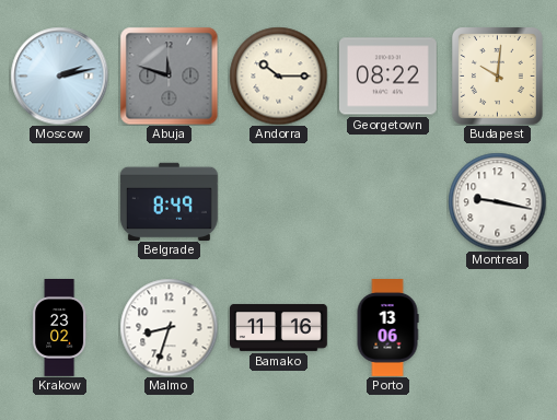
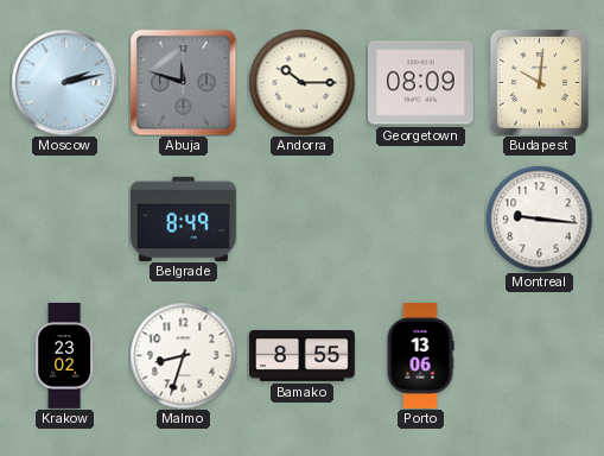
Georgetown: 08:22 -> 08:09 (420, 83)
Montreal: 9:17 -> 9:16 (539, 218)
Bamako: 11:16 -> 8:55 (303, 355)
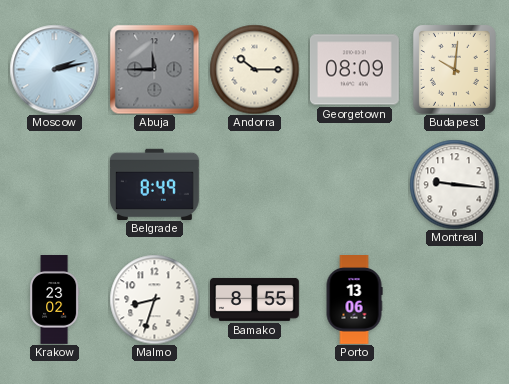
Abuja: 11:48 -> 11:45 (154, 69)
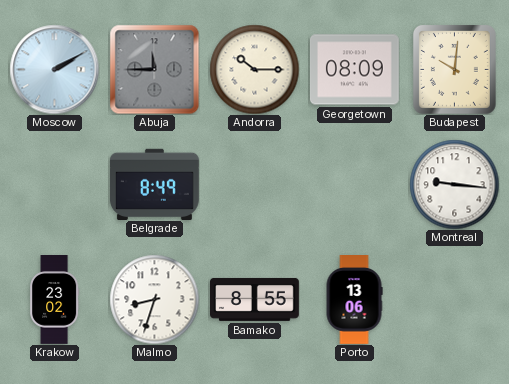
Moscow: 2:13 -> 2:10 (54, 69)
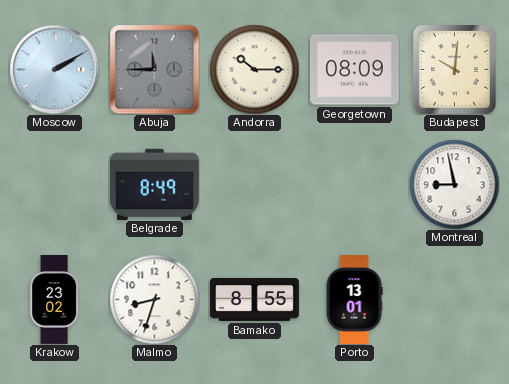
Montreal: 9:16 -> 8:58 (454, 184)
Porto: 13:06 -> 13:01 (354, 300)
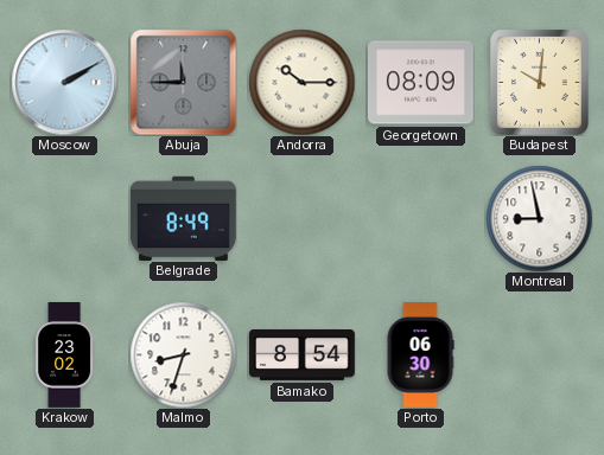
Bamako: 8:55 -> 8:54 (303, 354)
Porto: 13:01 -> 06:30 (420, 355)
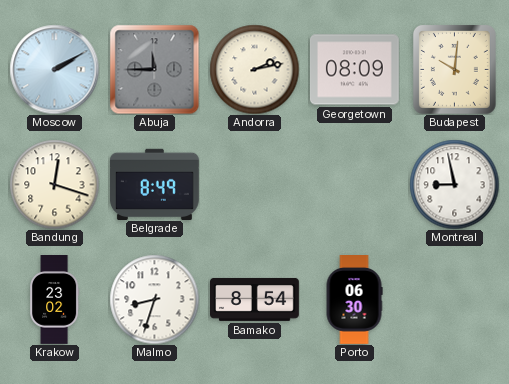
Andorra: 10:15 -> 2:13 (254, 69)
Bandung: none -> 12:18 (54, 184)
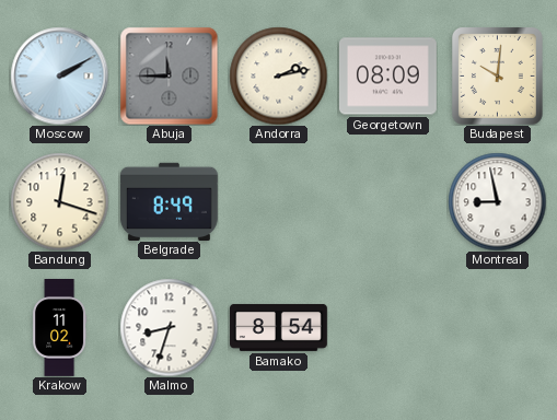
Krakow: 23:02 -> 11:02 (60, 328)
Porto: 06:30 -> none (354, 300)
